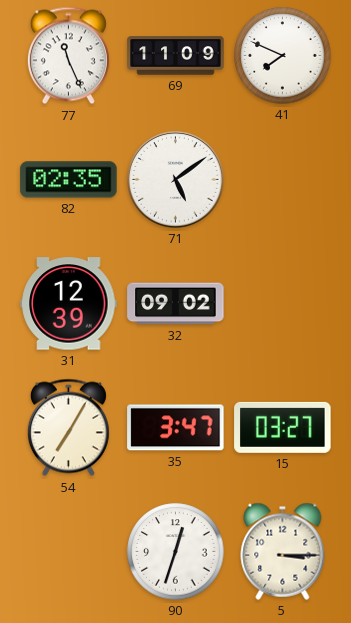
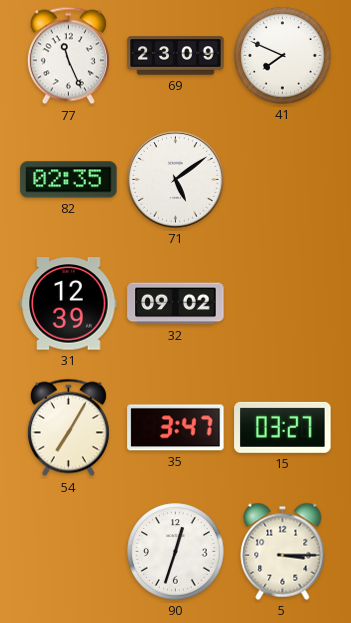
69: 11:09 -> 23:09 (176, 56)
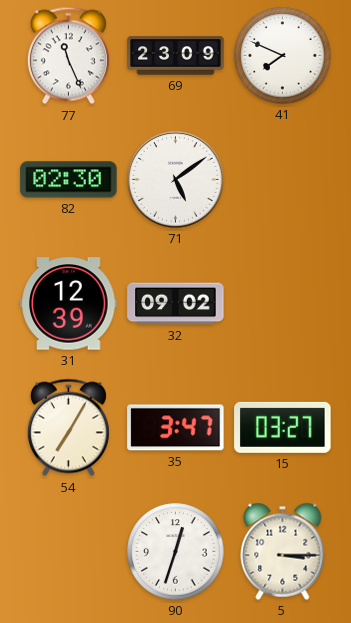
82: 02:35 -> 02:30 (69, 180)
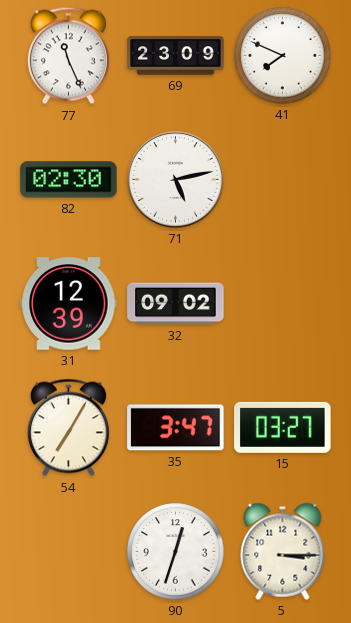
71: 5:09 -> 5:13 (176, 180)
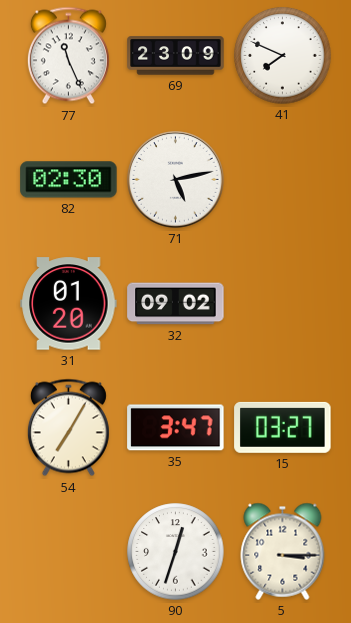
31: 12:39 -> 01:20 (69, 304)
